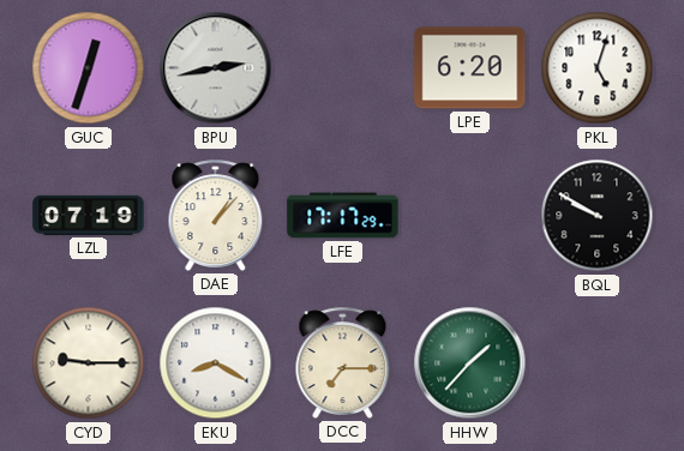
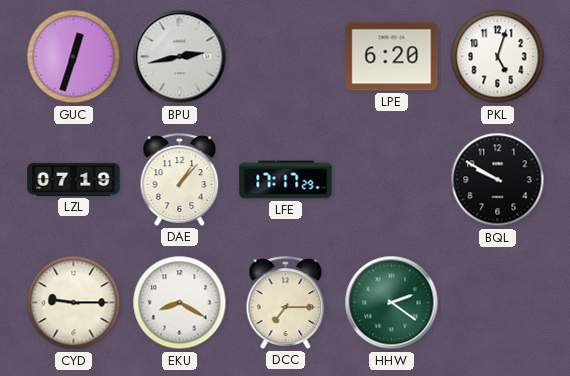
HHW: 1:37 -> 2:21 (392, 303)
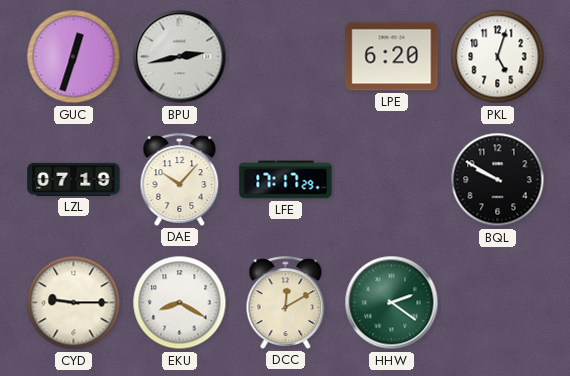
DAE: 1:07 -> 10:07 (180, 179)
DCC: 7:15 -> 12:10 (286, 302)
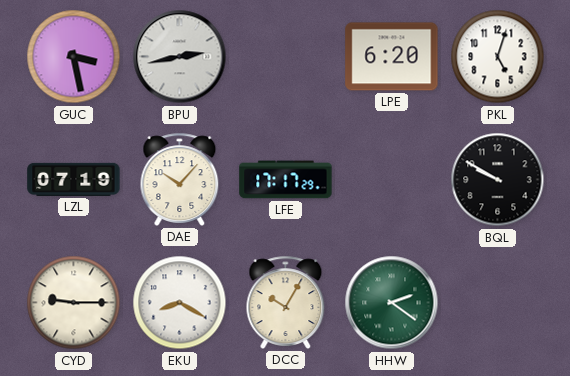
GUC: 12:33 -> 3:28 (74, 57)
DCC: 12:10 -> 10:05 (286, 302)
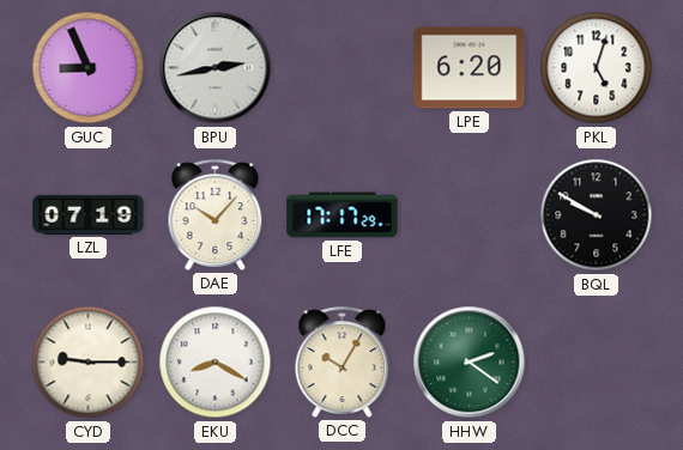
GUC: 3:28 -> 8:56 (89, 68)
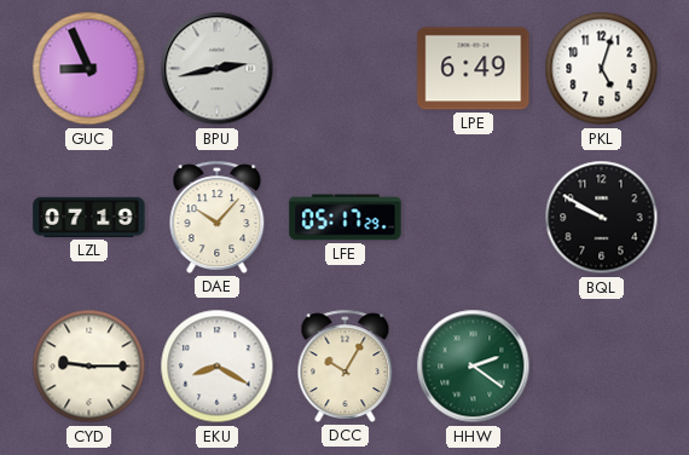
LPE: 6:20 -> 6:49 (474, 69)
LFE: 17:17 -> 05:17 (346, 218)
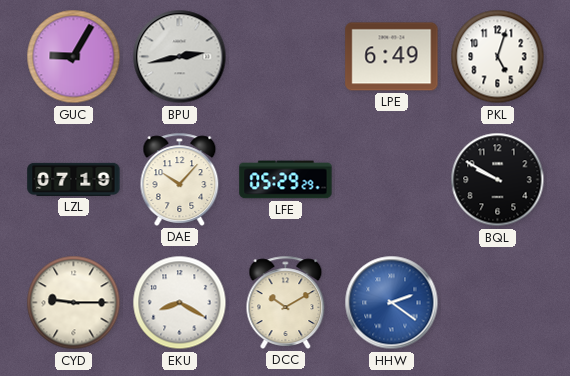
GUC: 8:56 -> 9:05 (74, 57)
LFE: 05:17 -> 05:29 (286, 180)
DCC: 10:05 -> 10:10 (286, 302)
HHW dial: green -> blue (392, 303)
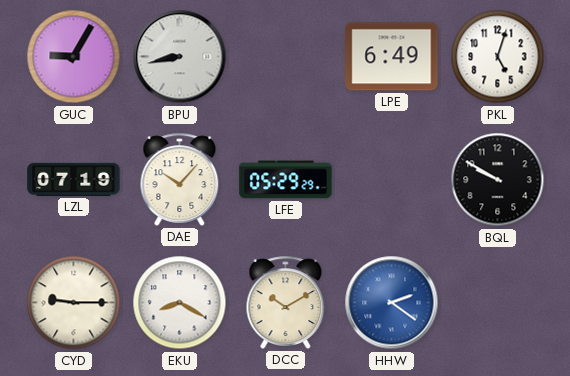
BPU: 2:43 -> 8:43 (180, 57)
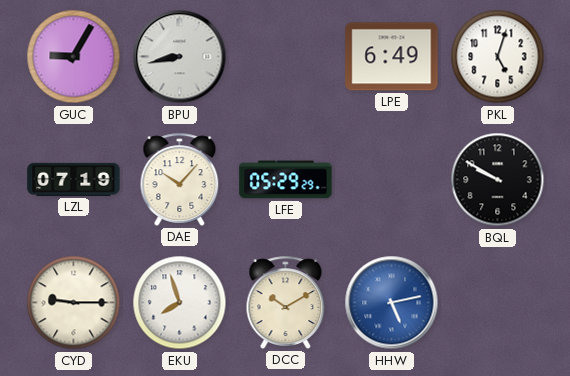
EKU: 8:20 -> 7:57 (180, 303)
HHW: 2:21 -> 5:13 (392, 303)
